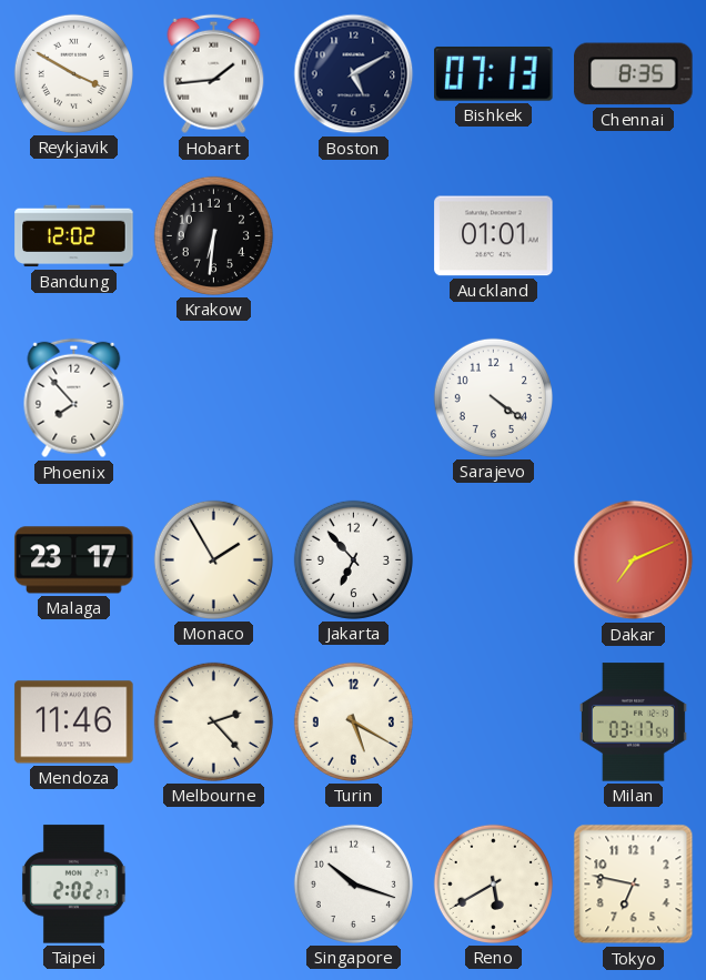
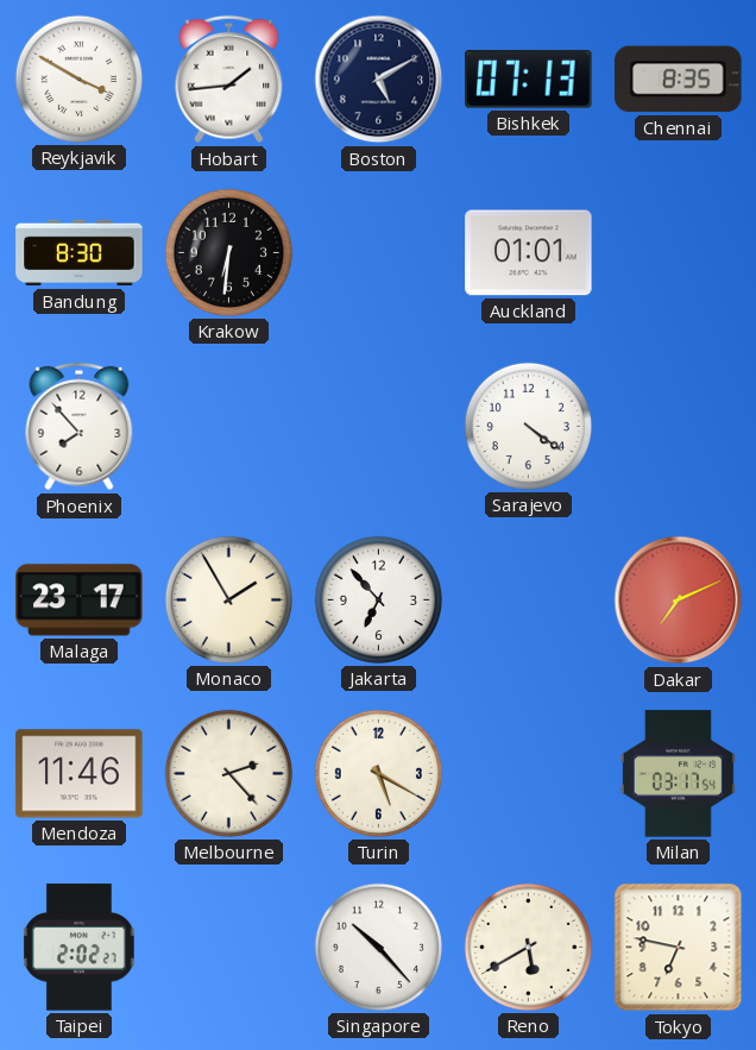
Bandung: 12:02 -> 8:30 (80, 253)
Singapore: 10:18 -> 10:23 (378, 947)
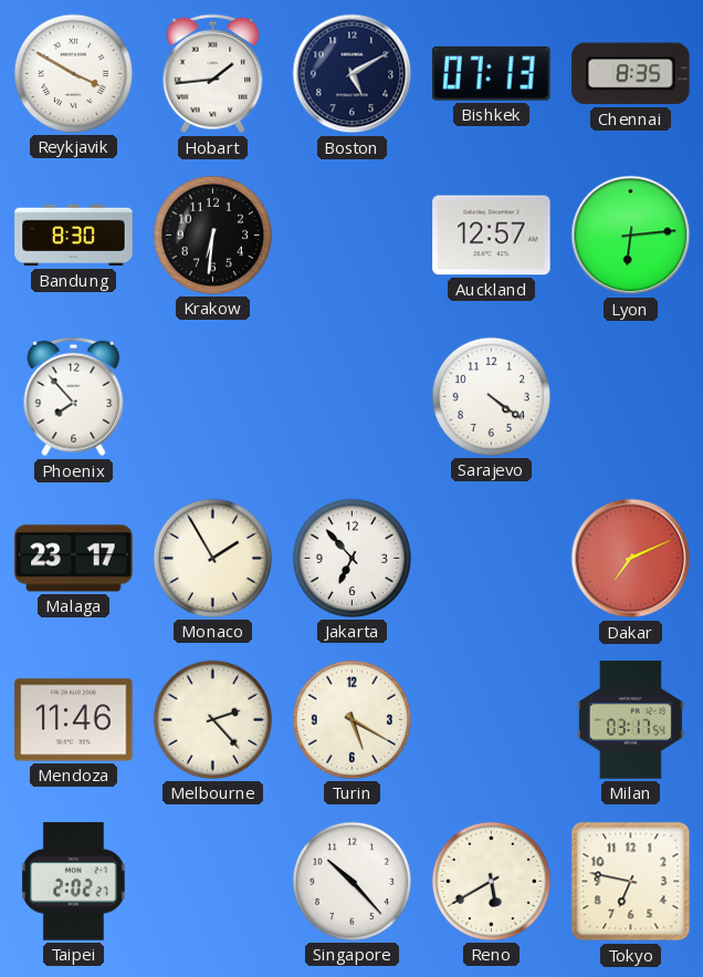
Auckland: 01:01 -> 12:57 (492, 236)
Lyon: none -> 6:14 (631, 236)
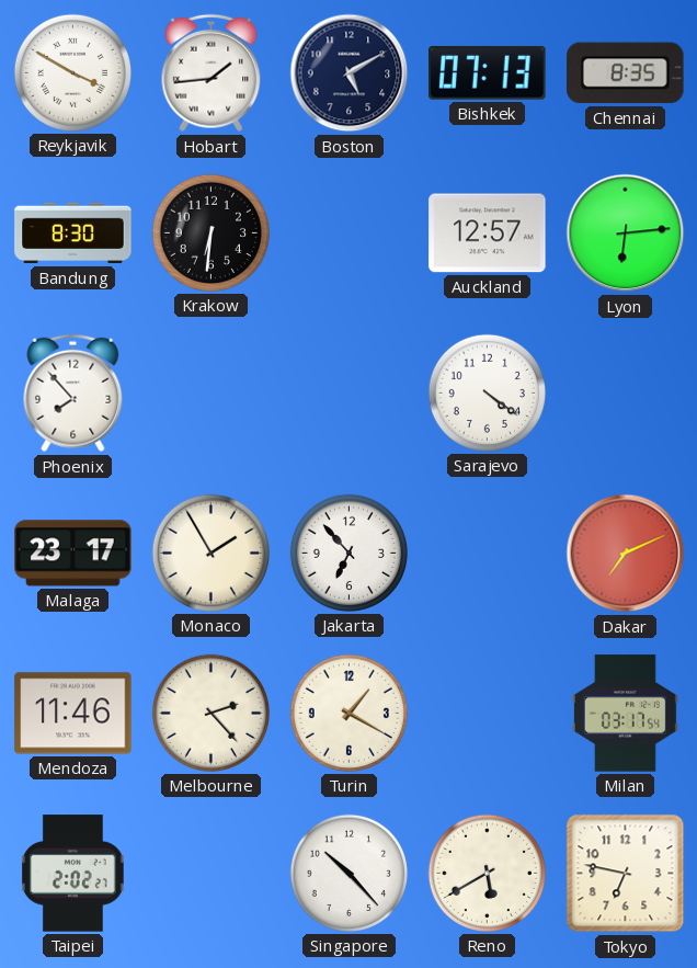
Turin: 5:20 -> 1:20 (348, 713)
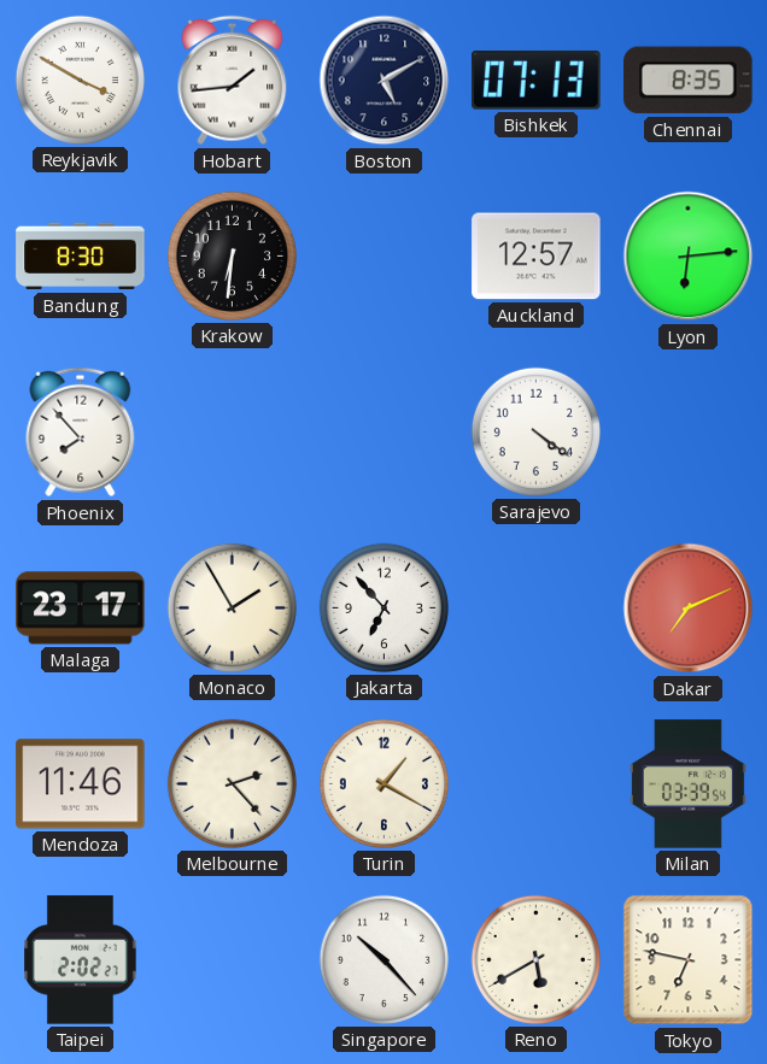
Milan: 03:17 -> 03:39 (687, 784)
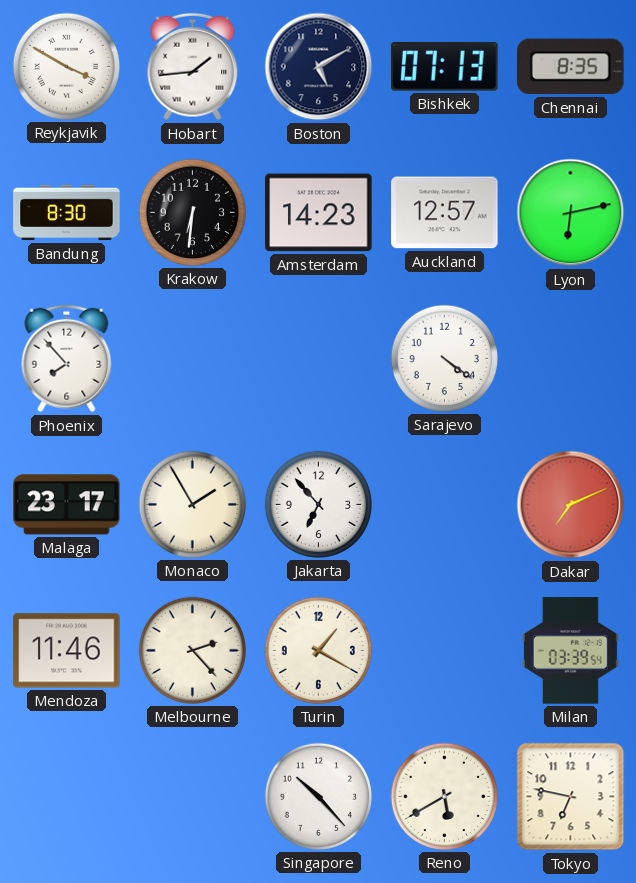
Amsterdam: none -> 14:23 (319, 213)
Lyon: 6:14 -> 6:13 (571, 213)
Taipei: 2:02 -> none (81, 960)
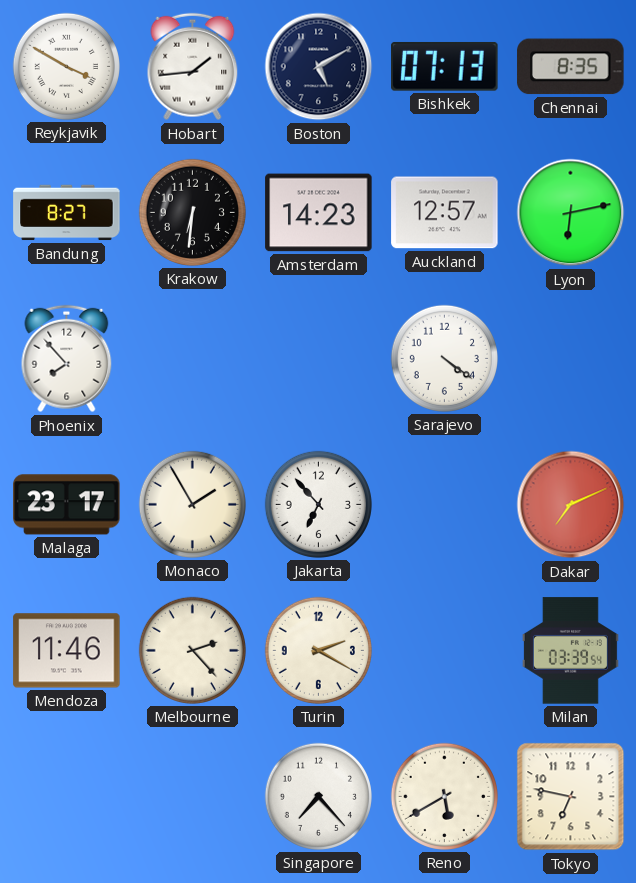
Bandung: 8:30 -> 8:27 (67, 213)
Turin: 1:20 -> 2:20 (318, 650)
Singapore: 10:23 -> 7:23 (318, 796)
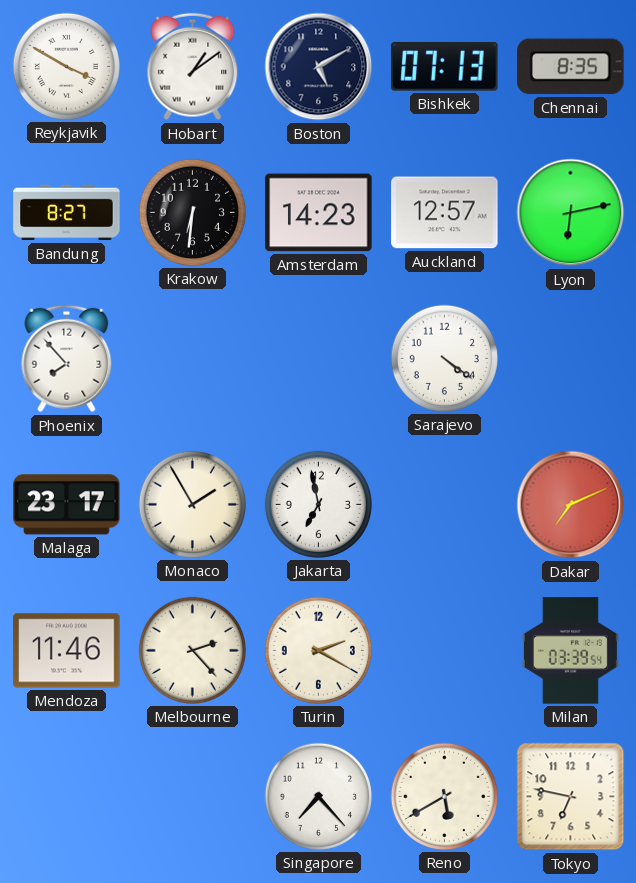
Hobart: 1:44 -> 1:09 (193, 67)
Jakarta: 6:53 -> 6:58 (318, 504)
